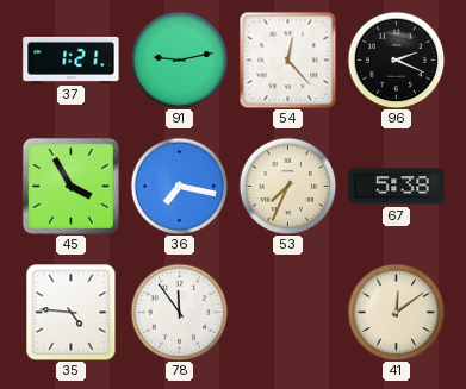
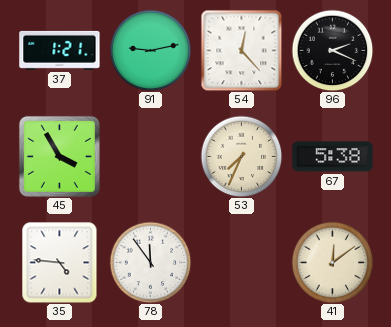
36: 7:17 -> none (179, 186)
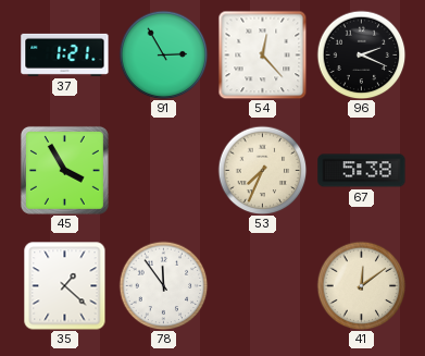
91: 9:13 -> 2:55 (163, 54)
35: 4:46 -> 1:22 (65, 285)
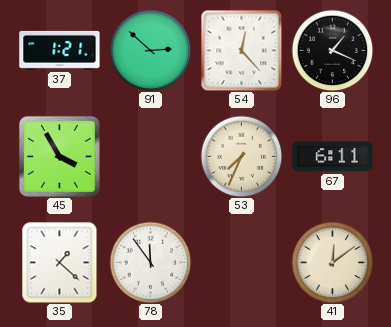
91: 2:55 -> 2:52 (150, 50)
96: 2:19 -> 1:19 (332, 50)
67: 5:38 -> 6:11 (333, 157)
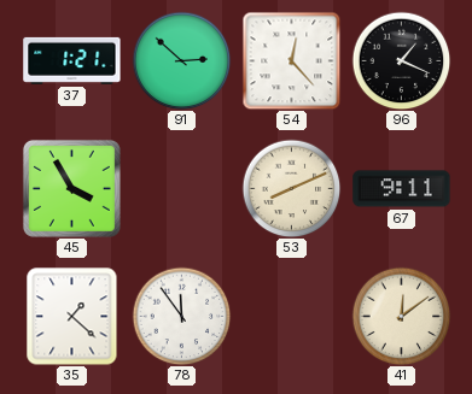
53: 7:34 -> 8:11 (291, 188)
67: 6:11 -> 9:11 (402, 189)
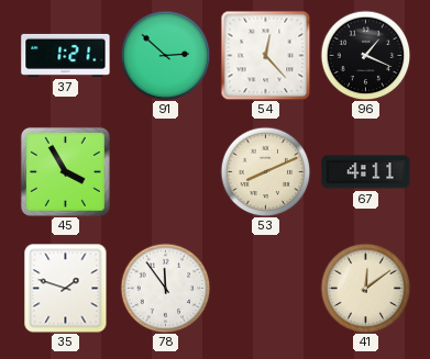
67: 9:11 -> 4:11 (366, 172)
35: 1:22 -> 1:48 (66, 288)
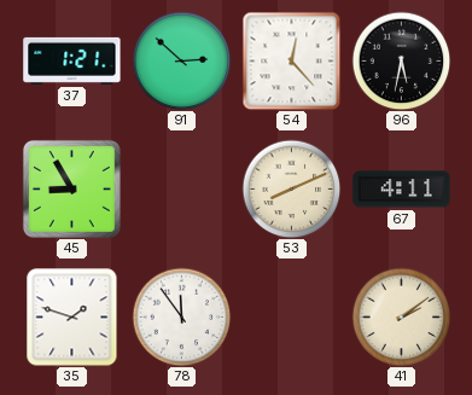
96: 1:19 -> 5:32 (401, 60)
45: 3:55 -> 8:55 (71, 188)
41: 12:09 -> 2:09 (401, 316)
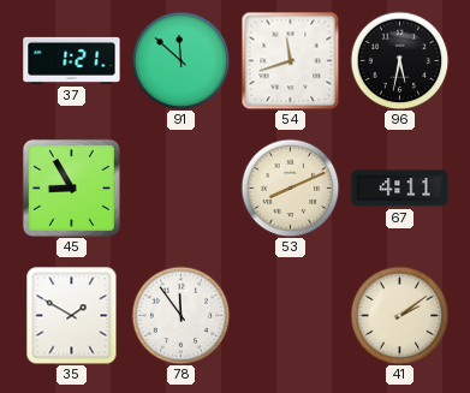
91: 2:52 -> 11:52 (180, 60)
54: 12:23 -> 11:42 (290, 60)
35: 1:48 -> 1:50 (72, 315)
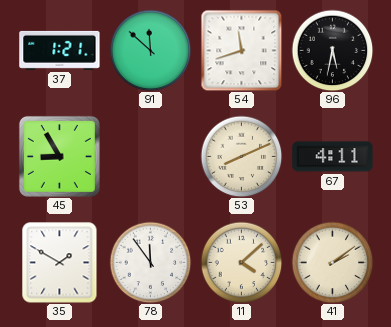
11: none -> 4:08 (241, 262)
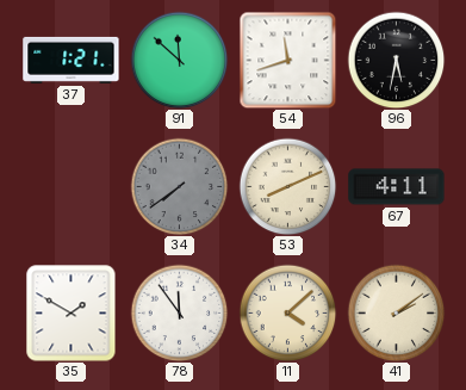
45: 8:55 -> none (59, 156)
34: none -> 7:39 (179, 186)
